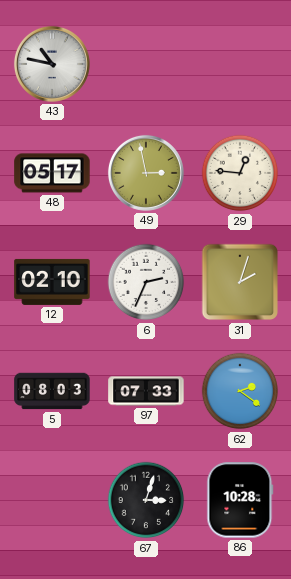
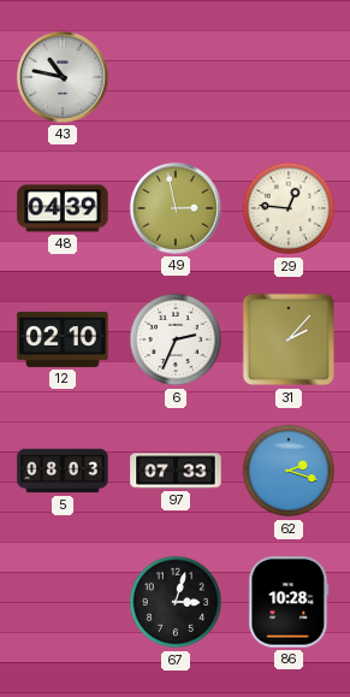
48: 05:17 -> 04:39 (63, 208)
31: 2:03 -> 2:07 (289, 339)
62: 2:21 -> 2:18 (289, 471)
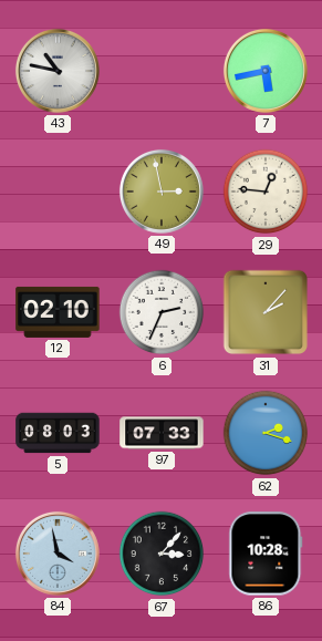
7: none -> 5:43 (266, 71)
48: 04:39 -> none (63, 208)
84: none -> 3:58 (58, 554)
67: 3:03 -> 3:07 (162, 554)
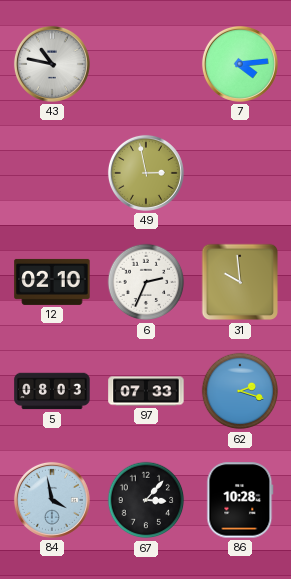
7: 5:43 -> 4:14 (240, 64)
29: 12:46 -> none (266, 192)
31: 2:07 -> 9:59 (240, 282)
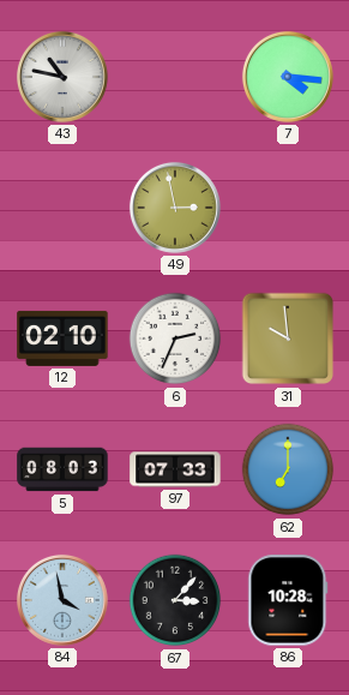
7: 4:14 -> 4:16 (288, 77)
62: 2:18 -> 7:00 (288, 469)
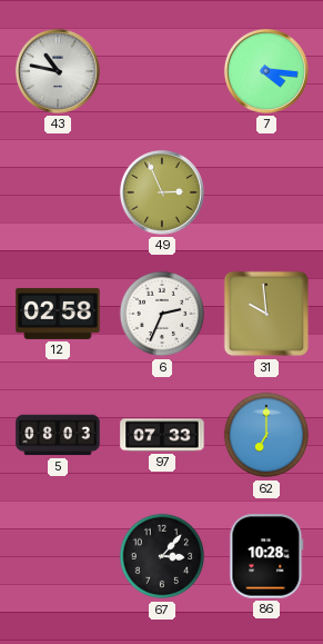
49: 2:58 -> 2:56 (162, 192)
12: 02:10 -> 02:58 (58, 314)
84: 3:58 -> none (62, 600)
